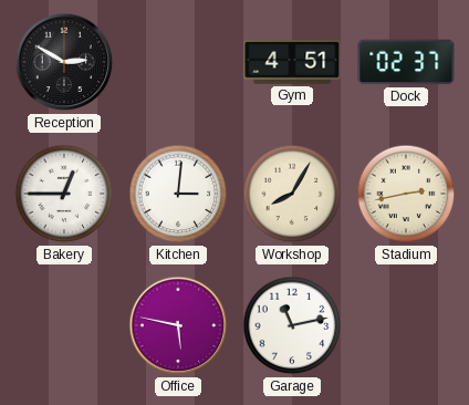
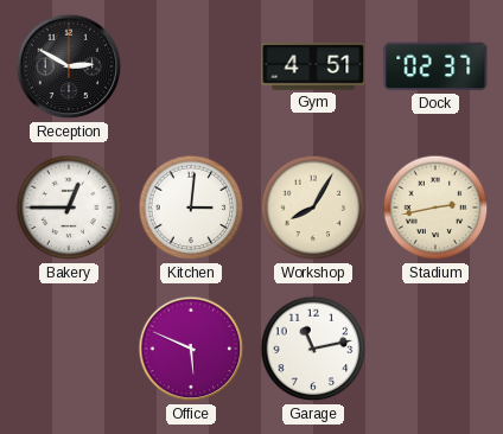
Office: 5:47 -> 5:49 (191, 349)
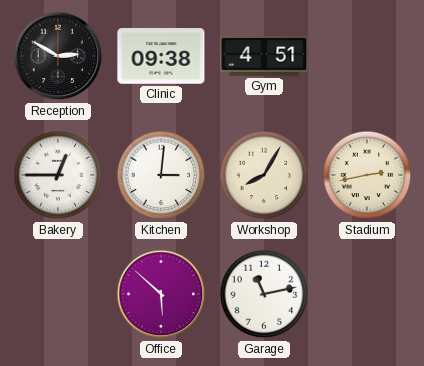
Clinic: none -> 09:38 (161, 56)
Dock: 02:37 -> none (435, 66)
Office: 5:49 -> 5:52 (161, 294)
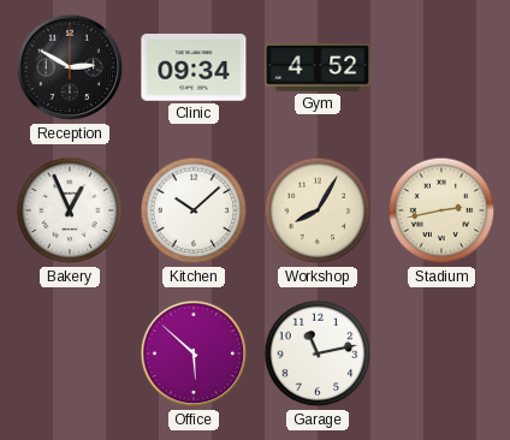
Clinic: 09:38 -> 09:34 (194, 67)
Gym: 4:51 -> 4:52 (318, 69)
Bakery: 12:45 -> 12:56 (70, 210)
Kitchen: 3:01 -> 10:08 (194, 210)
